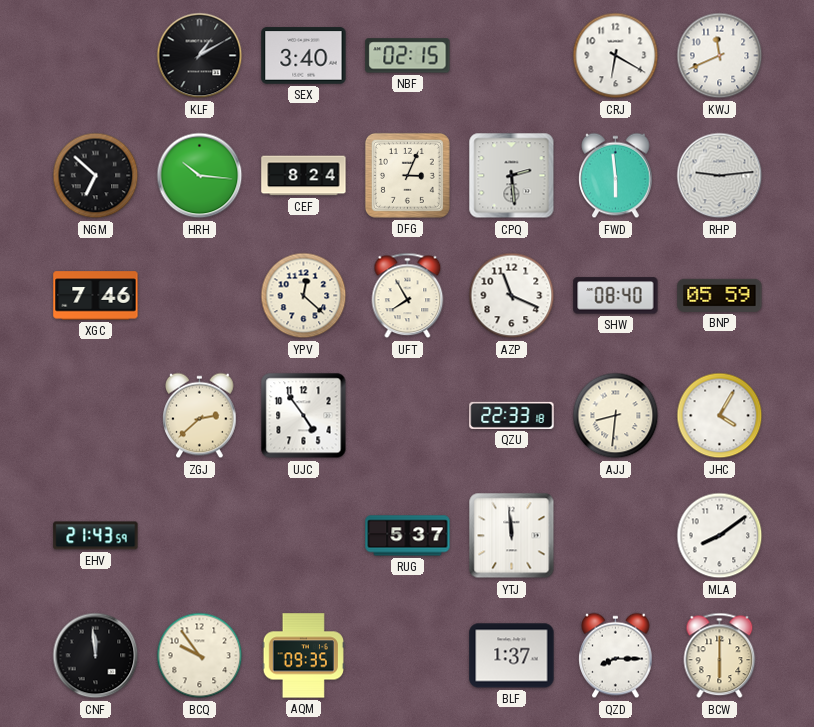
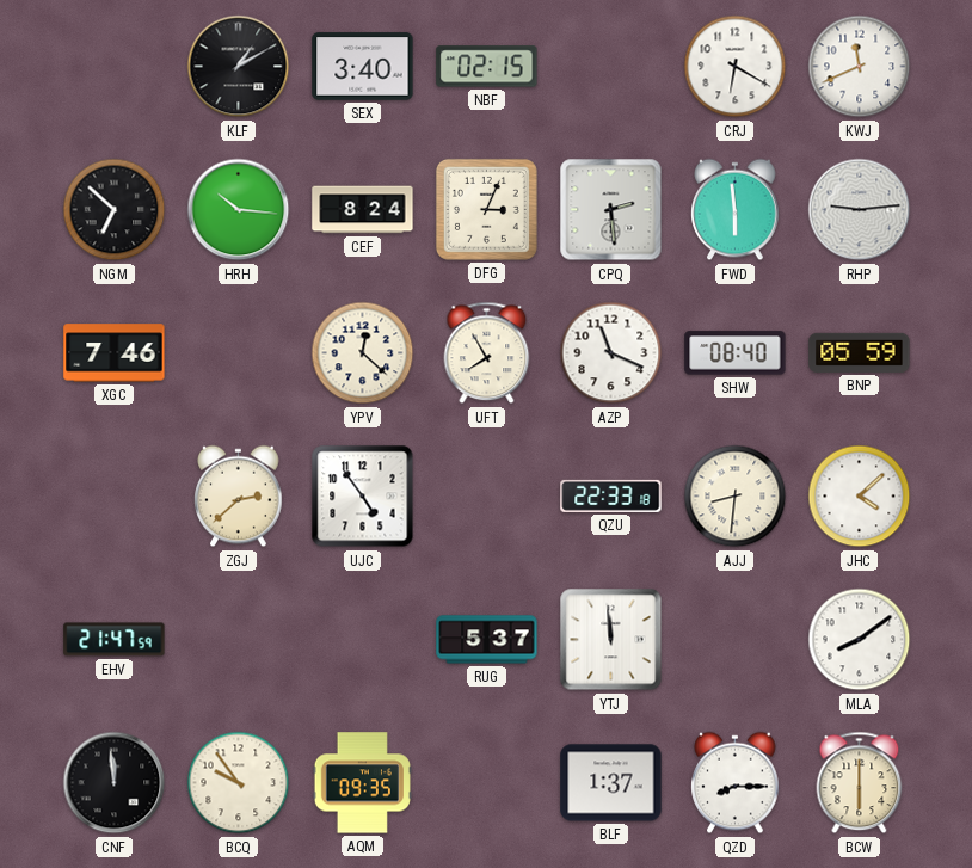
JHC: 4:05 -> 4:08 (860, 497)
EHV: 21:43 -> 21:47 (115, 640)
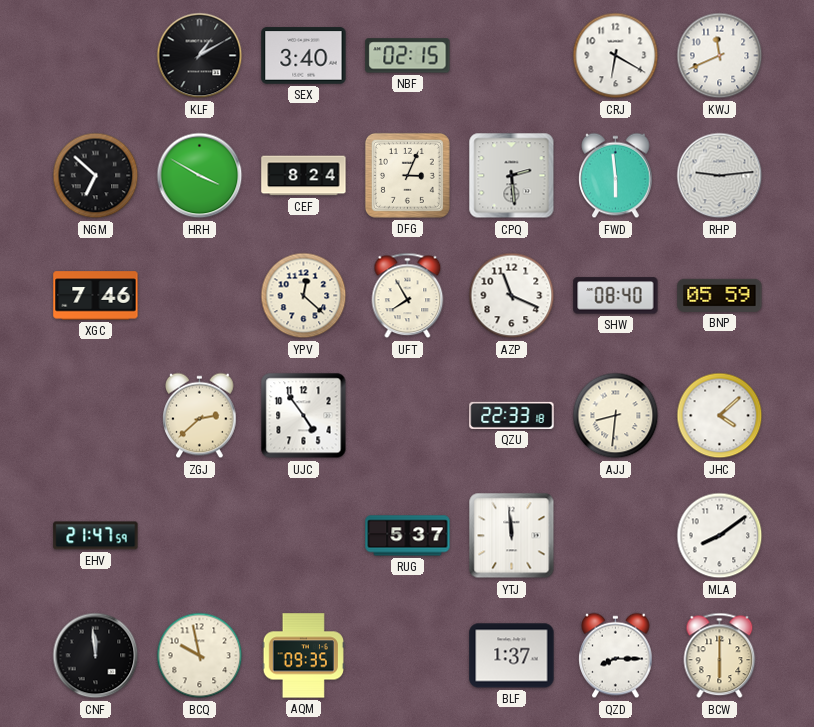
HRH: 10:16 -> 3:50 (200, 176)
BCQ: 9:54 -> 9:58 (200, 656)
